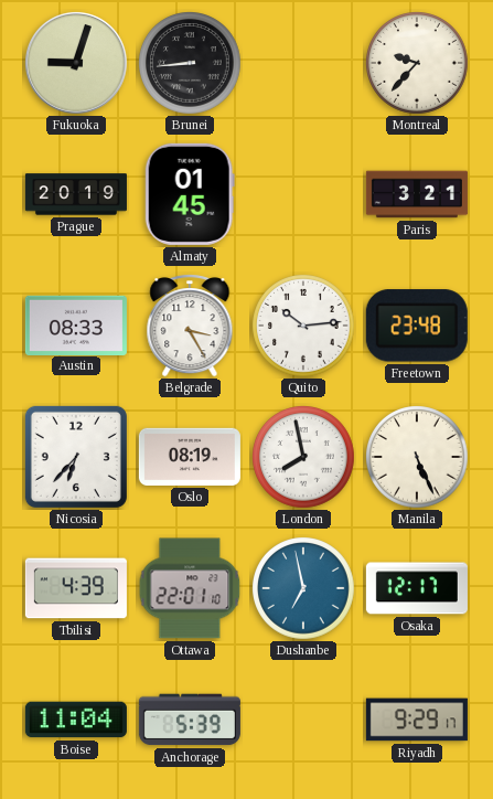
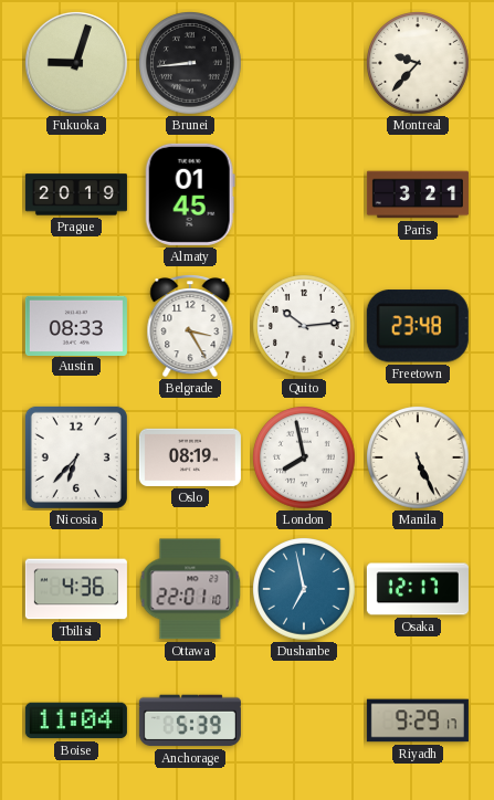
Tbilisi: 4:39 -> 4:36 (76, 589)
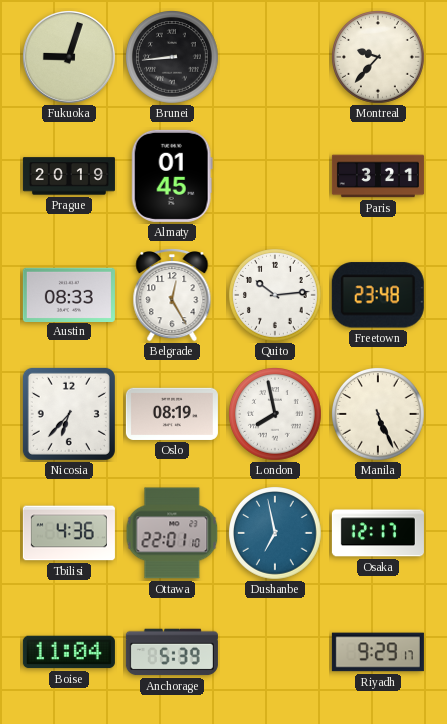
Belgrade: 3:25 -> 12:25 (172, 296)
